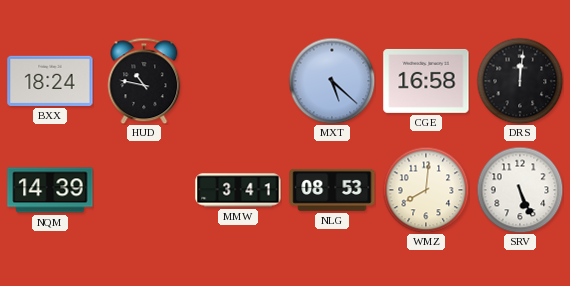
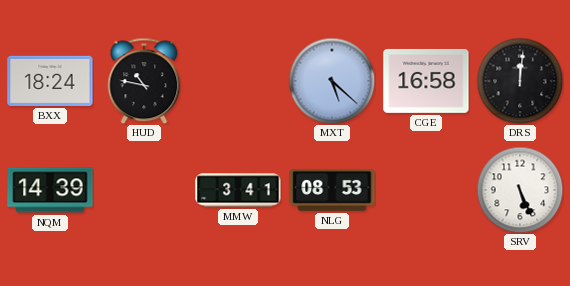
WMZ: 8:01 -> none (426, 190)
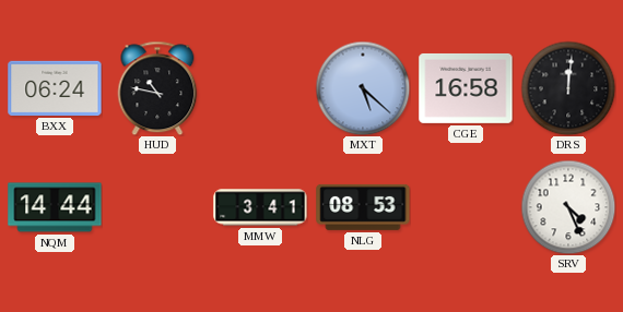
BXX: 18:24 -> 06:24 (55, 88)
NQM: 14:39 -> 14:44 (55, 207)
SRV: 5:26 -> 4:26 (568, 207)
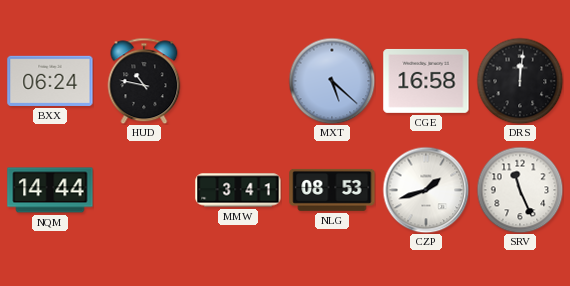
CZP: none -> 1:42 (426, 190)
SRV: 4:26 -> 11:26 (520, 190)
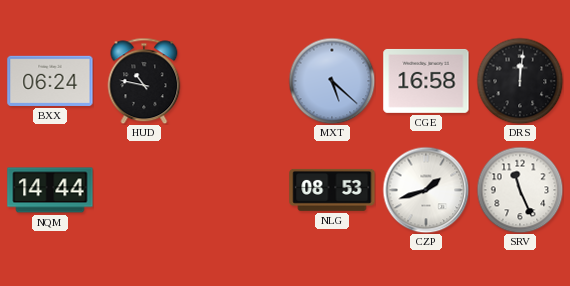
MMW: 3:41 -> none (238, 190)
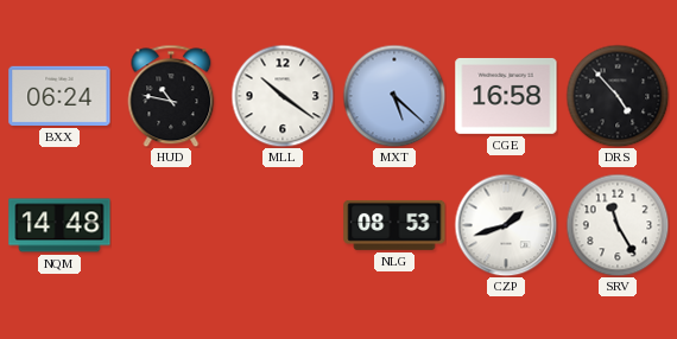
MLL: none -> 10:21 (283, 96)
DRS: 12:01 -> 4:53 (618, 96)
NQM: 14:44 -> 14:48 (59, 225)
SRV: 11:26 -> 11:25 (618, 225)
